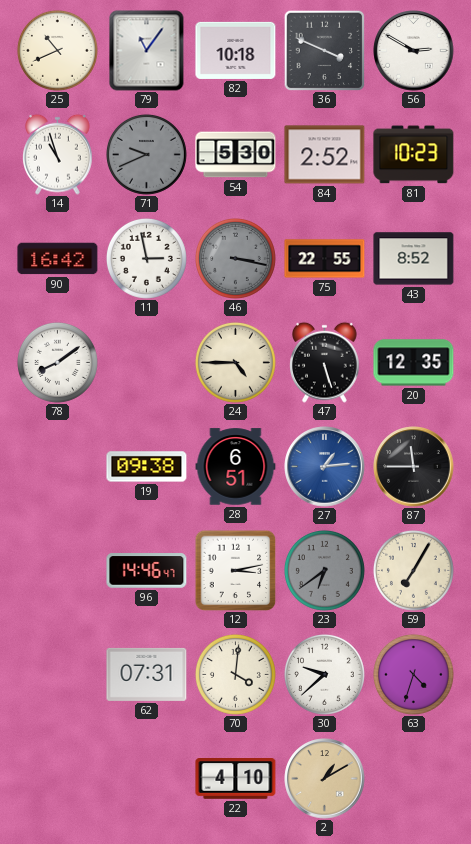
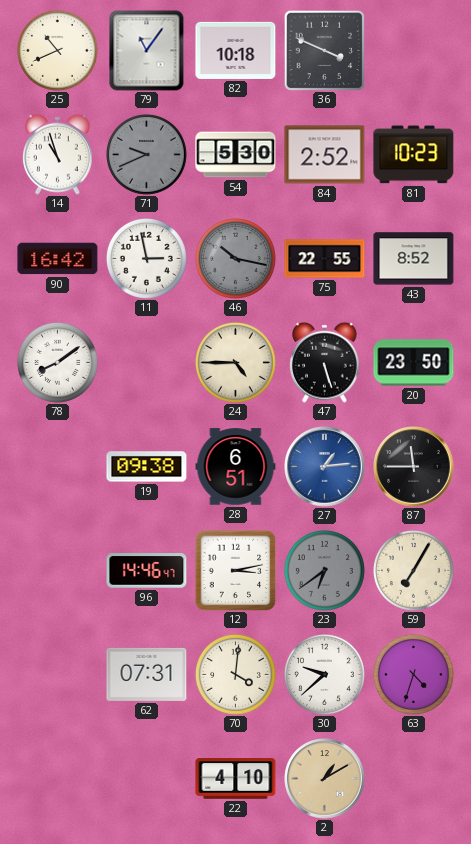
56: 2:50 -> none (414, 51)
46: 3:17 -> 10:17 (235, 258)
20: 12:35 -> 23:50 (414, 363)
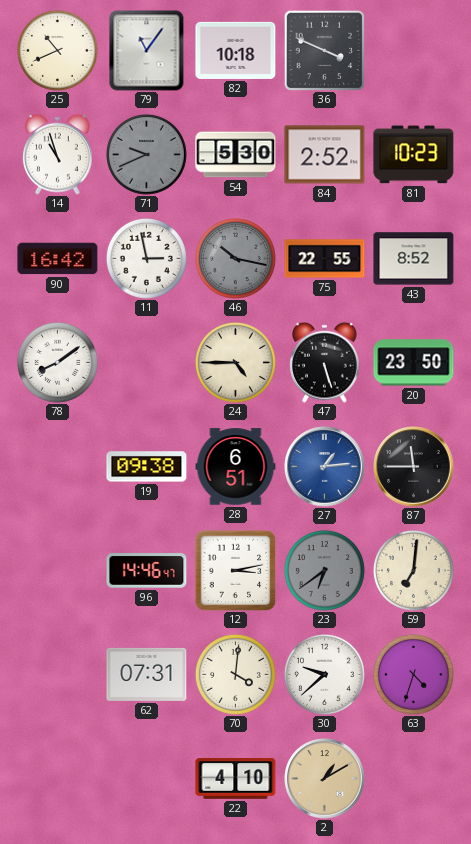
59: 7:05 -> 7:01 (413, 570)
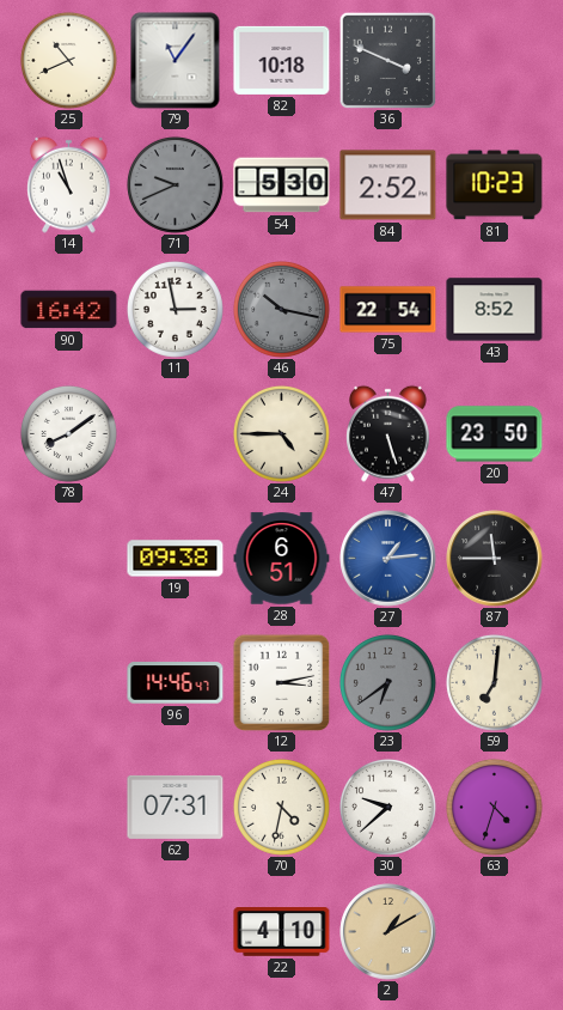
75: 22:55 -> 22:54 (388, 310)
70: 4:01 -> 4:32 (281, 807)
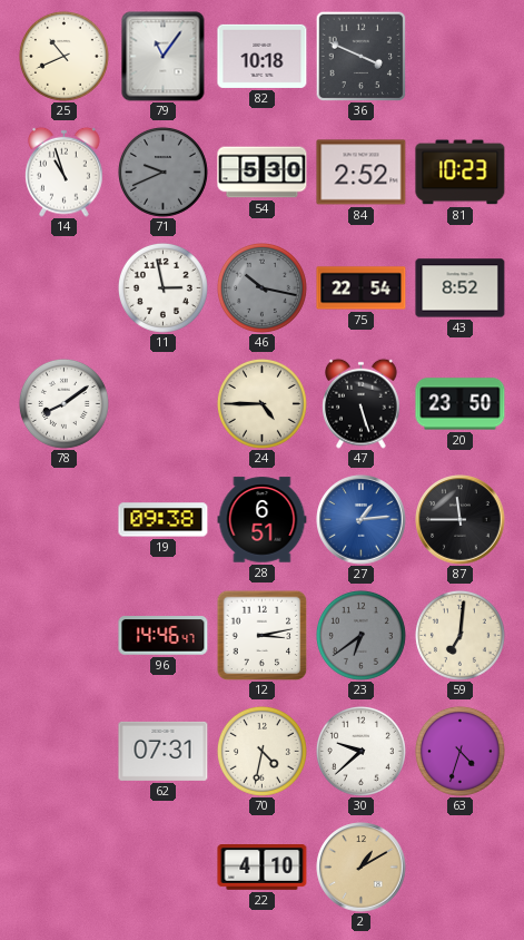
90: 16:42 -> none (69, 310)
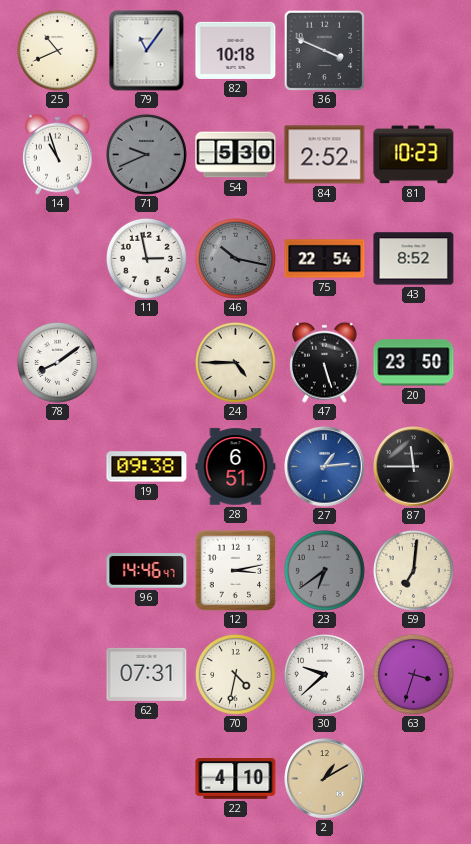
63: 4:33 -> 3:33 (413, 674)
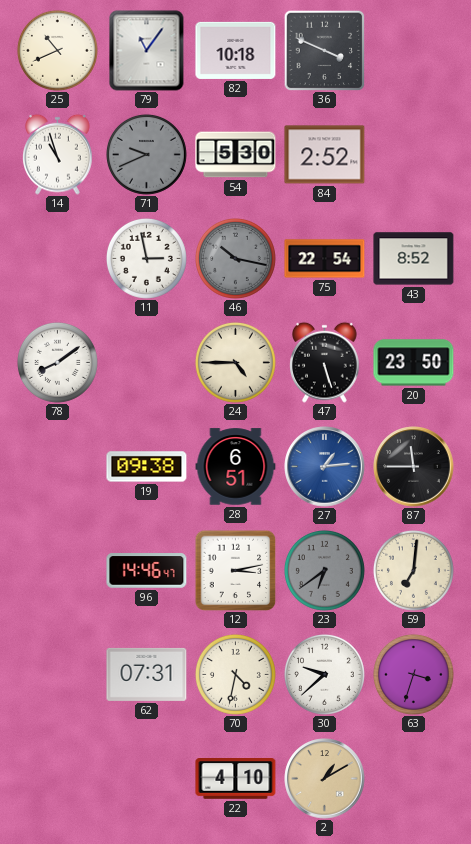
81: 10:23 -> none (414, 155)
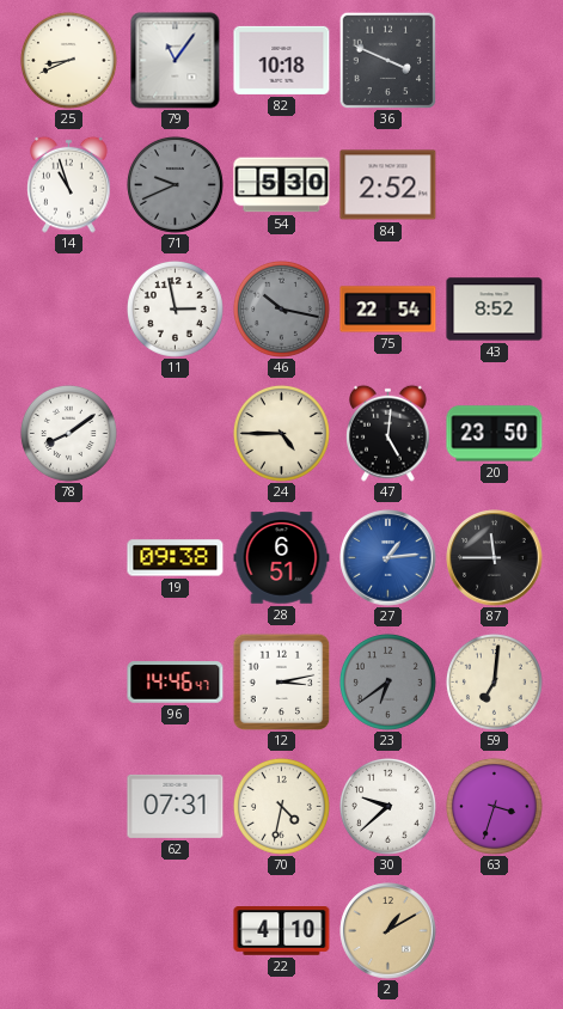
25: 10:41 -> 8:41 (68, 60)
47: 5:27 -> 5:01 (388, 433)
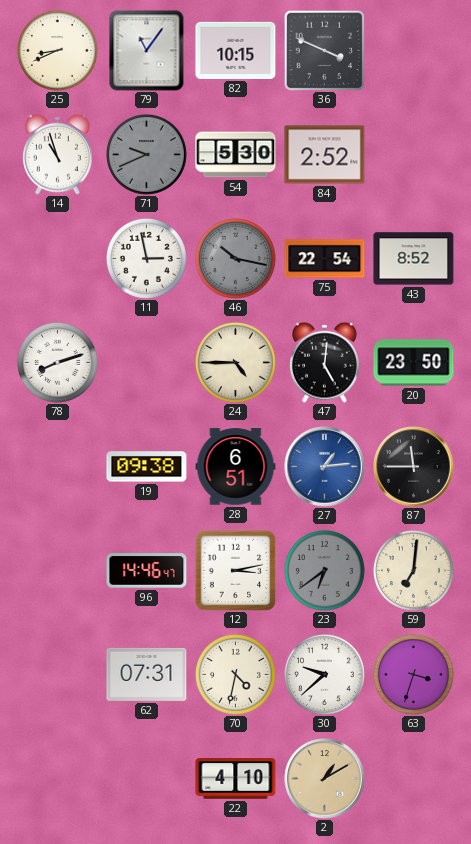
82: 10:18 -> 10:15 (236, 50)
78: 8:09 -> 8:12 (57, 362)
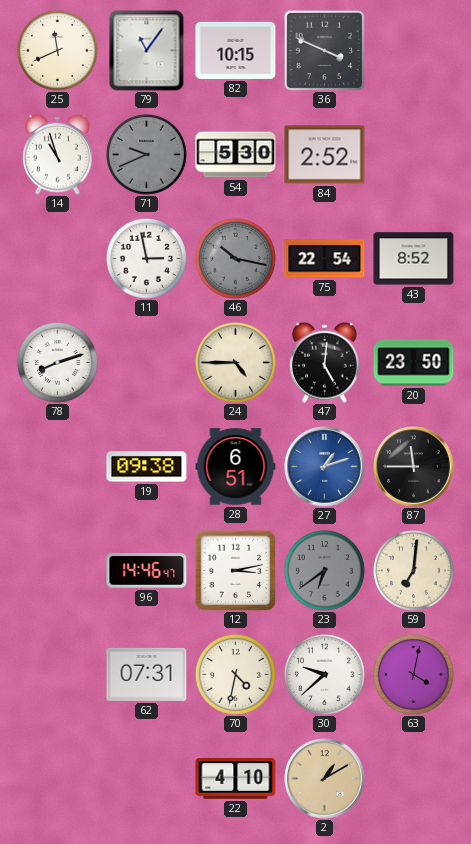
25: 8:41 -> 11:41 (57, 50)
27: 1:14 -> 1:12 (325, 467)
63: 3:33 -> 4:02 (413, 674)
